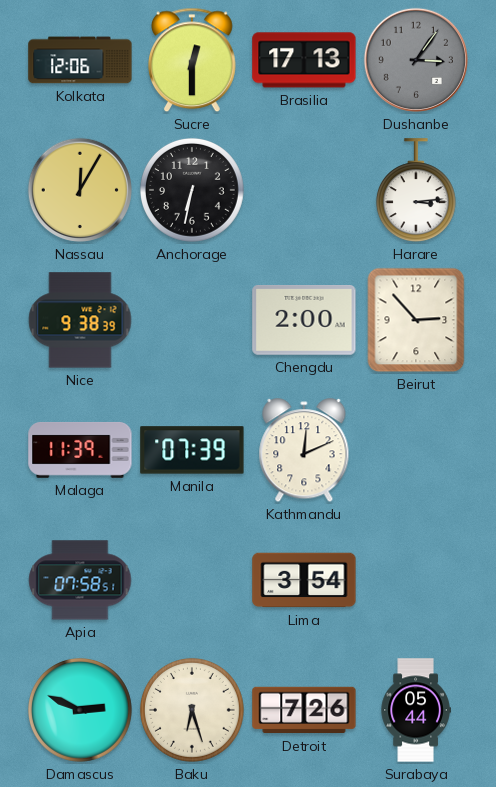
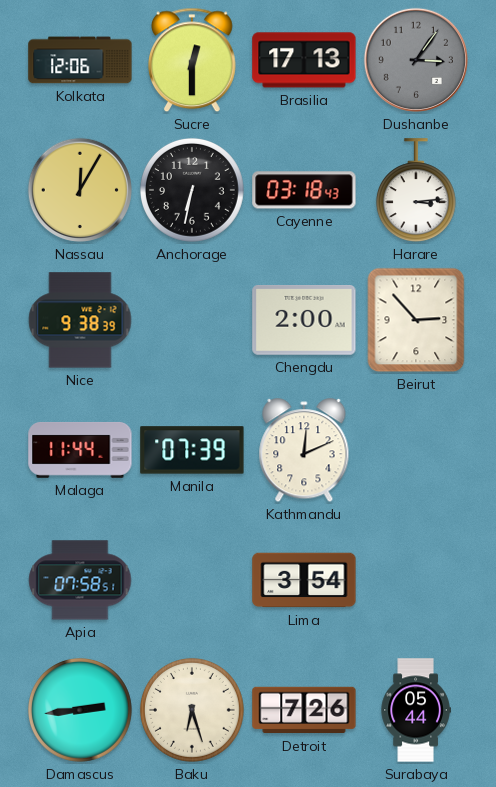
Cayenne: none -> 03:18 (304, 190)
Malaga: 11:39 -> 11:44 (80, 450)
Damascus: 2:49 -> 2:44 (80, 710)
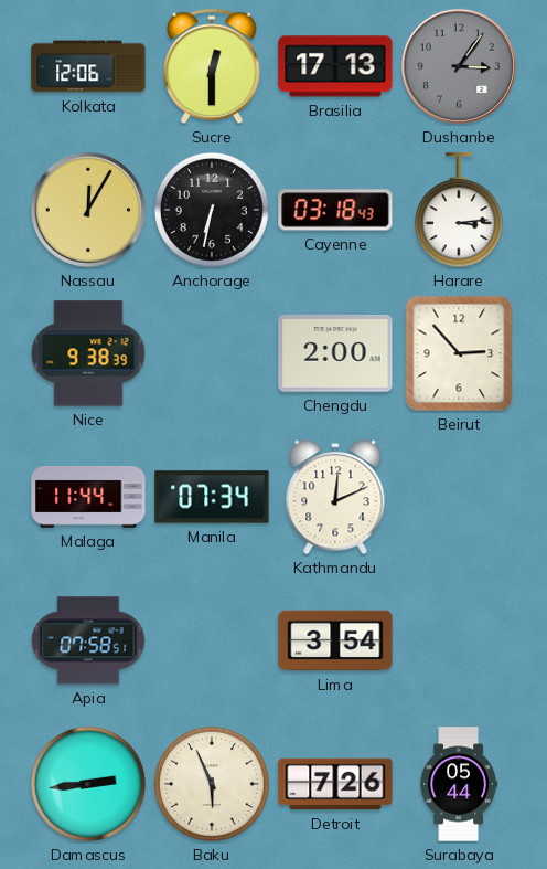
Manila: 07:39 -> 07:34 (212, 497)
Baku: 6:27 -> 5:56 (212, 784)
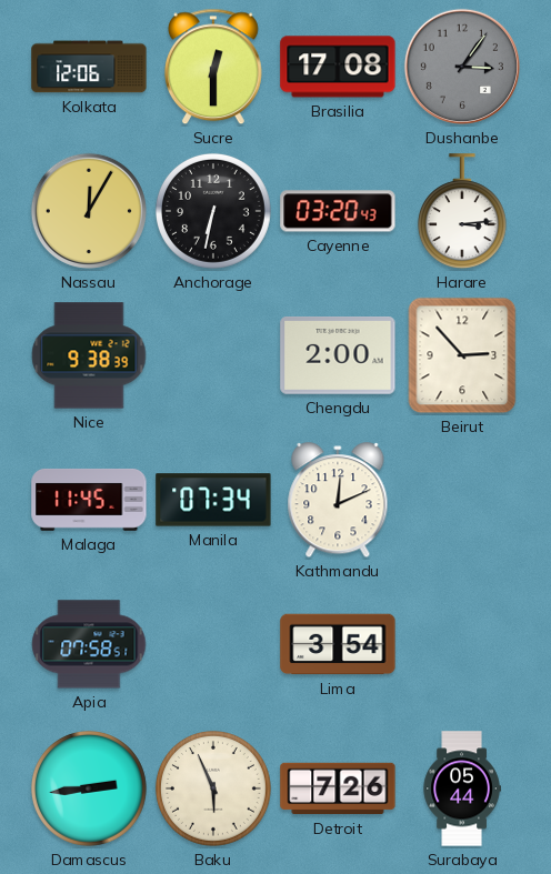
Brasilia: 17:13 -> 17:08 (338, 67)
Cayenne: 03:18 -> 03:20 (338, 211)
Malaga: 11:44 -> 11:45 (89, 500)
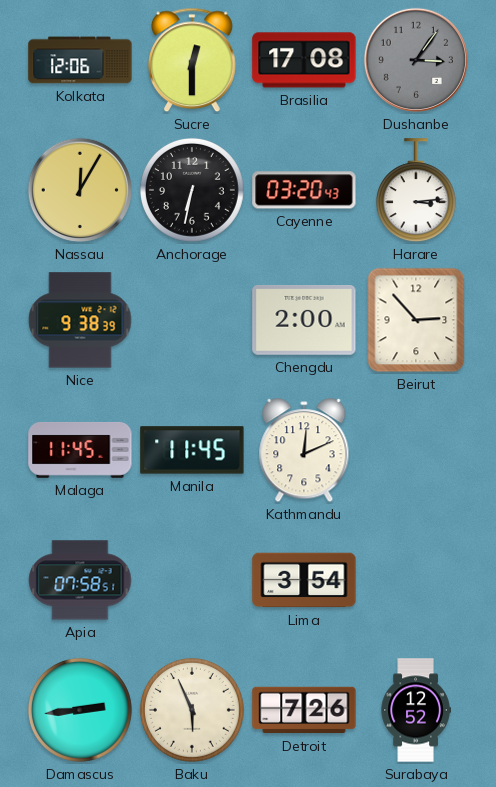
Manila: 07:34 -> 11:45 (192, 450)
Surabaya: 05:44 -> 12:52 (416, 710)
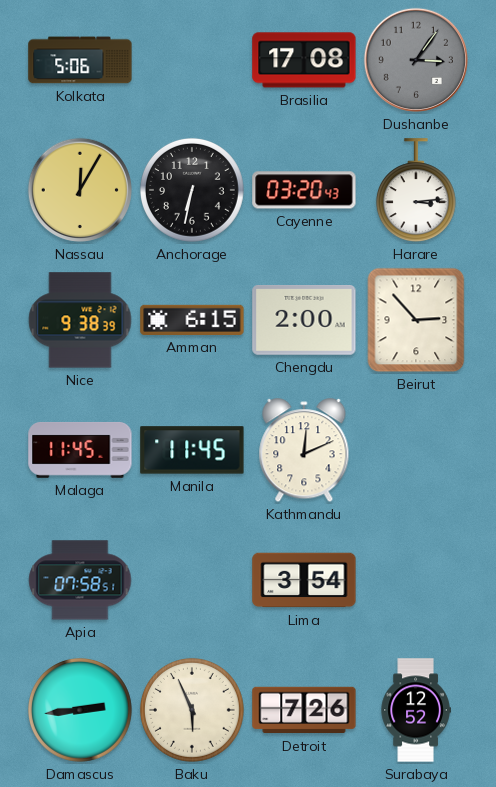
Kolkata: 12:06 -> 5:06 (80, 60)
Sucre: 12:30 -> none (192, 60)
Amman: none -> 6:15 (192, 320)
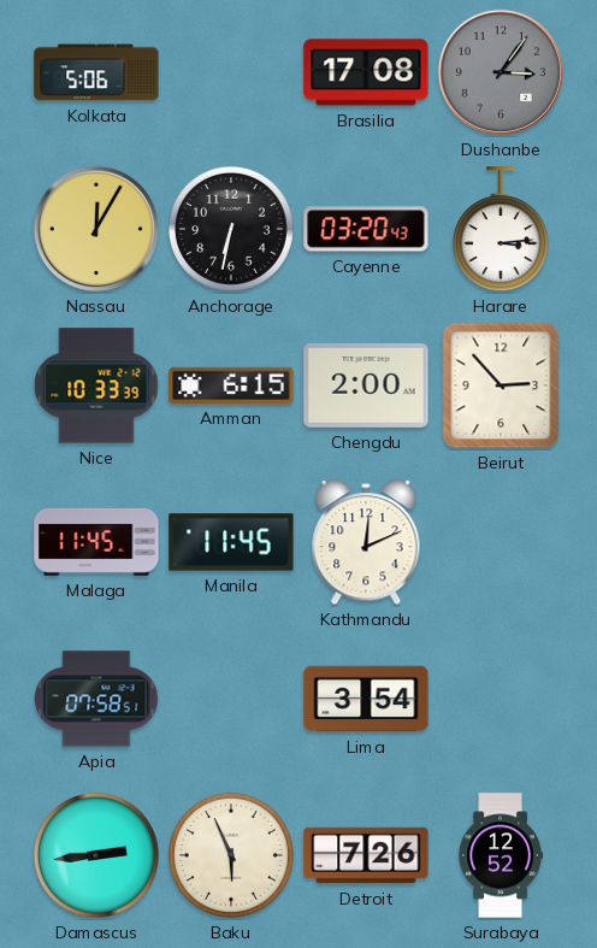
Nice: 9:38 -> 10:33 (96, 385)
